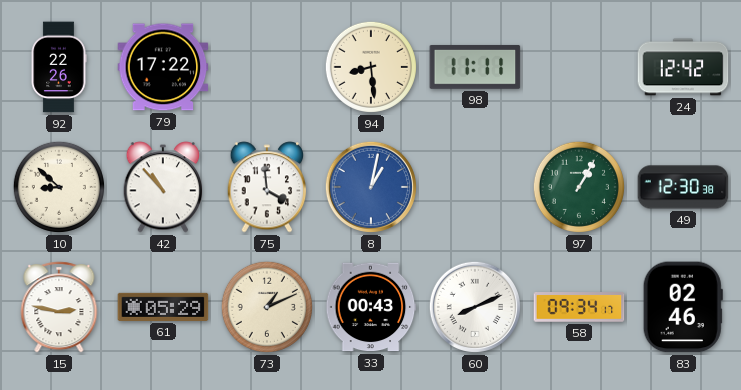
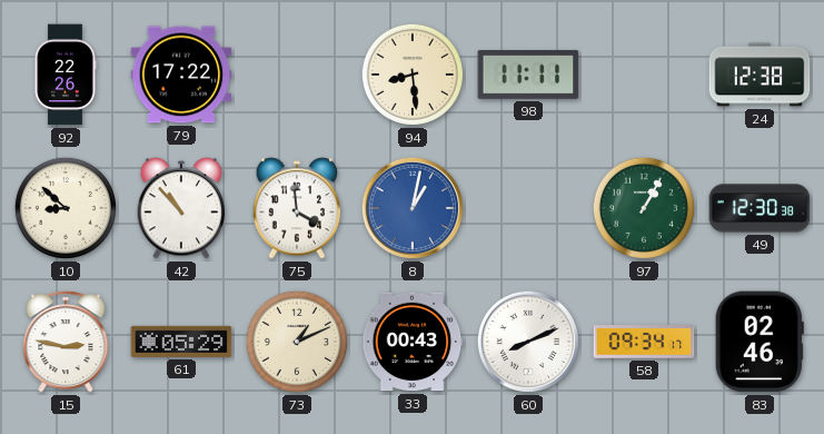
24: 12:42 -> 12:38 (760, 75)
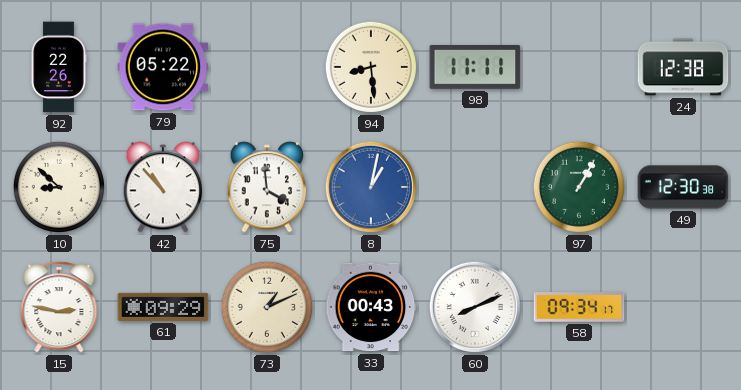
79: 17:22 -> 05:22 (163, 67)
61: 05:29 -> 09:29 (163, 307)
83: 02:46 -> none (760, 342)
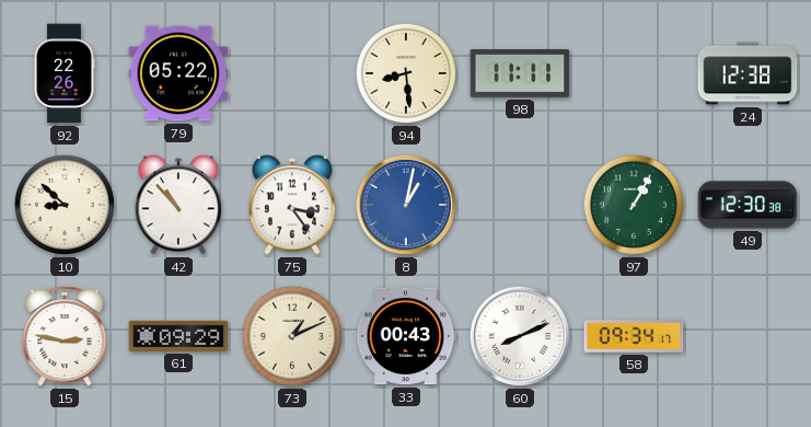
75: 3:59 -> 3:24 (292, 205)
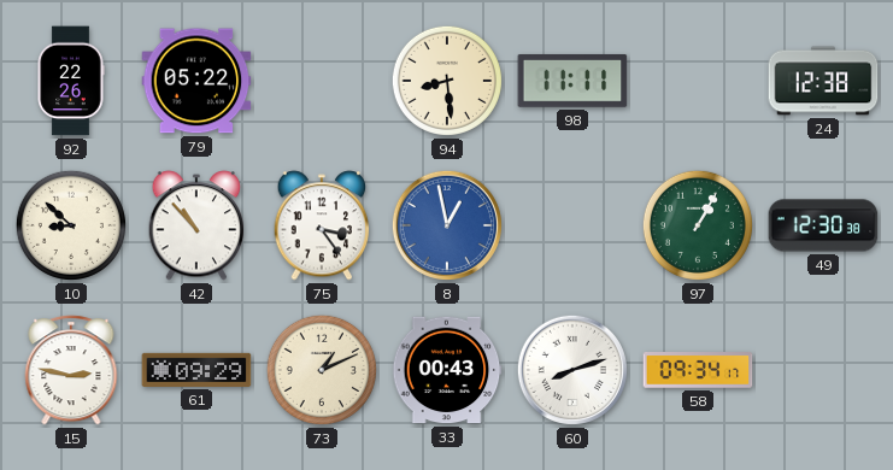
8: 1:02 -> 12:58 (447, 225)
60: 8:11 -> 8:12 (572, 370)
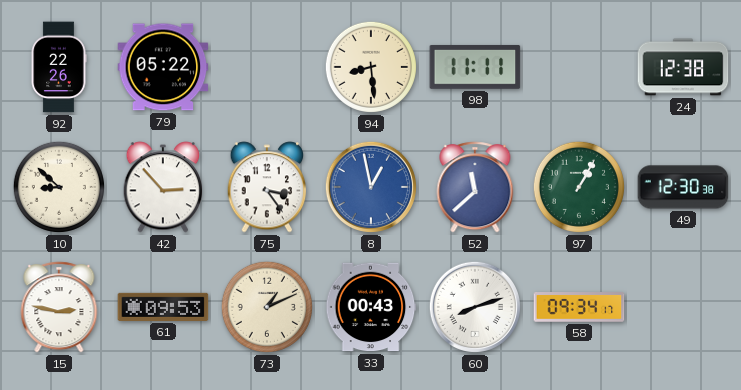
42: 10:53 -> 2:53 (163, 187)
52: none -> 11:38 (475, 187)
61: 09:29 -> 09:53 (163, 307)
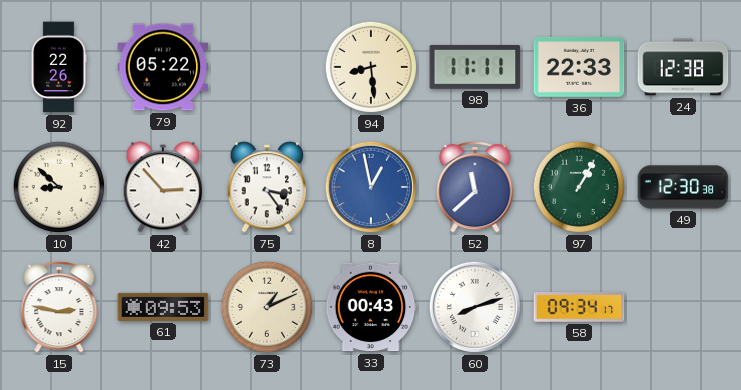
36: none -> 22:33 (579, 68)
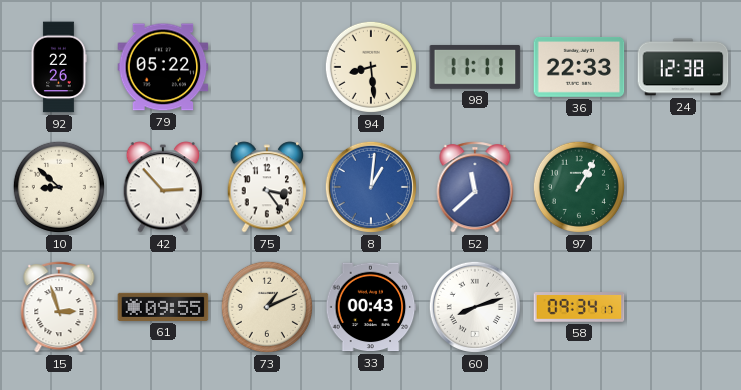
8: 12:58 -> 1:01 (371, 187)
49: 12:30 -> none (683, 187)
15: 2:47 -> 2:57 (59, 307)
61: 09:53 -> 09:55 (163, 307)
